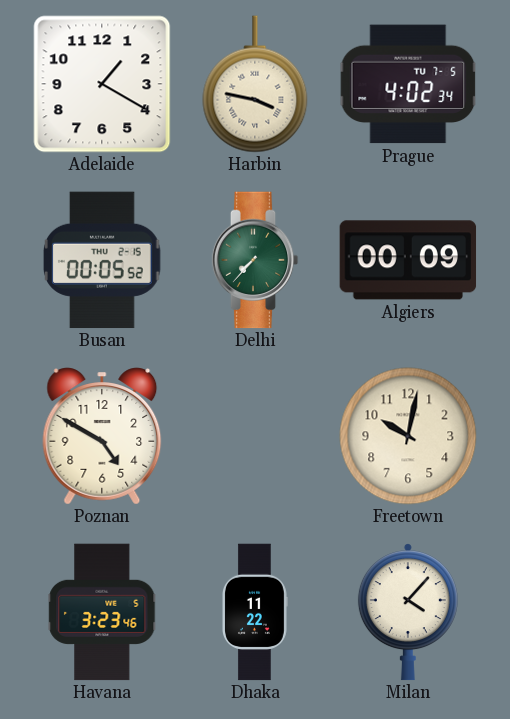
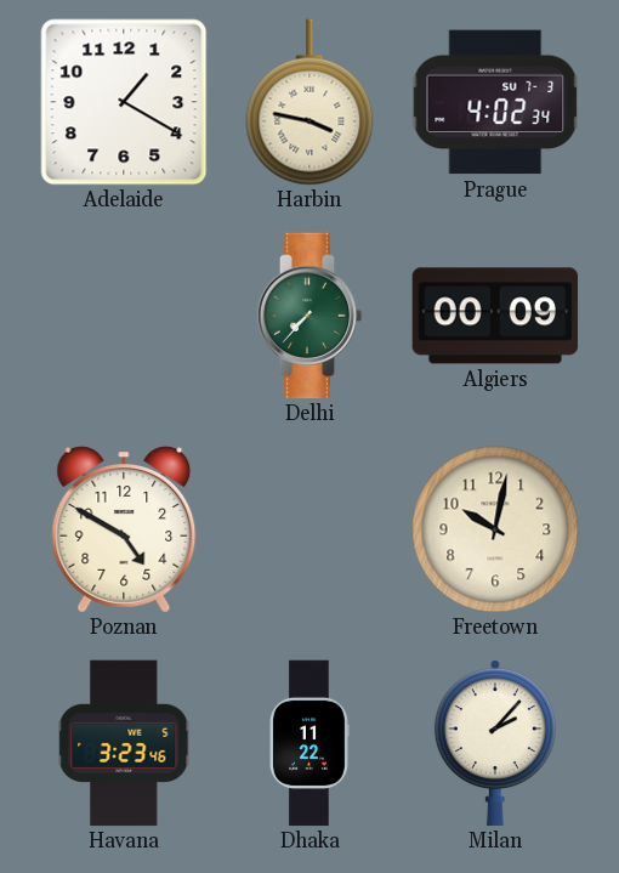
Prague date: TU 7-5 -> SU 7-3 (495, 102)
Busan: 00:05 -> none (102, 260)
Milan: 4:07 -> 2:07 (495, 743)
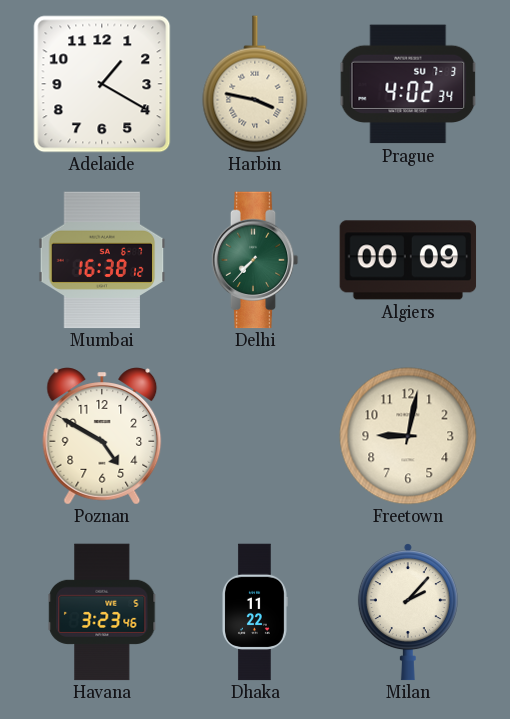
Mumbai: none -> 16:38 (102, 260)
Freetown: 10:02 -> 9:02 (408, 436)
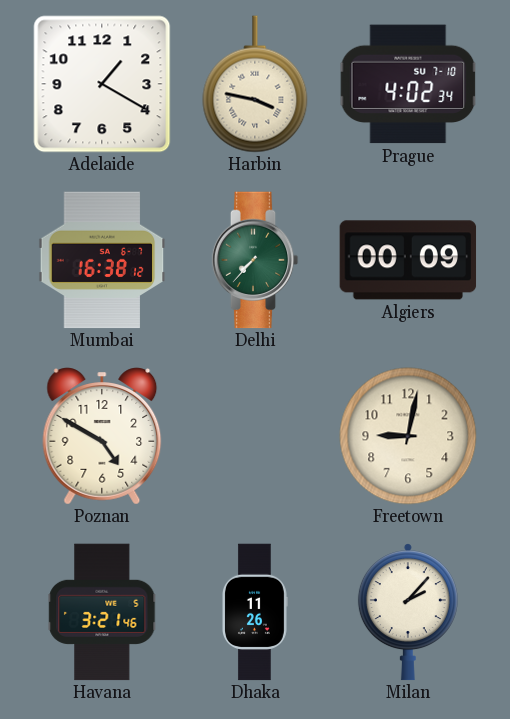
Prague date: SU 7-3 -> SU 7-10 (408, 84)
Havana: 3:23 -> 3:21 (102, 612)
Dhaka: 11:22 -> 11:26 (255, 612)
